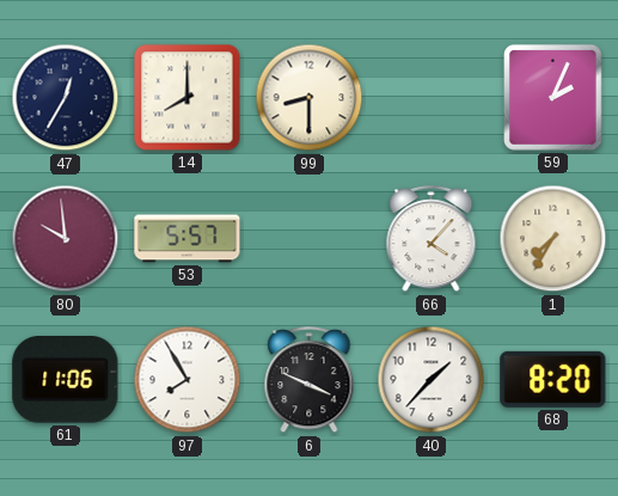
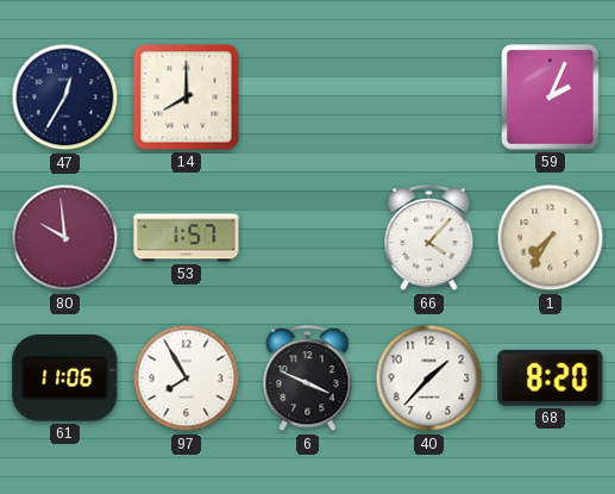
99: 8:30 -> none (310, 98)
53: 5:57 -> 1:57 (187, 238)
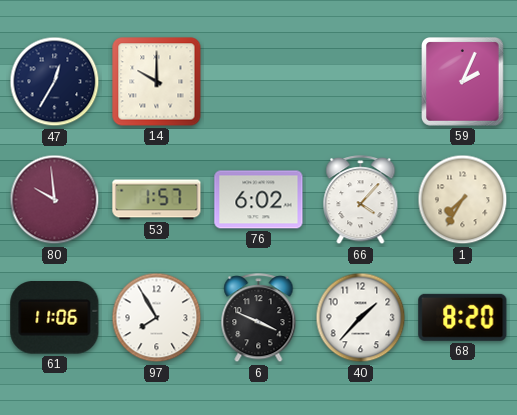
14: 8:00 -> 10:00 (157, 82)
76: none -> 6:02 (259, 200)
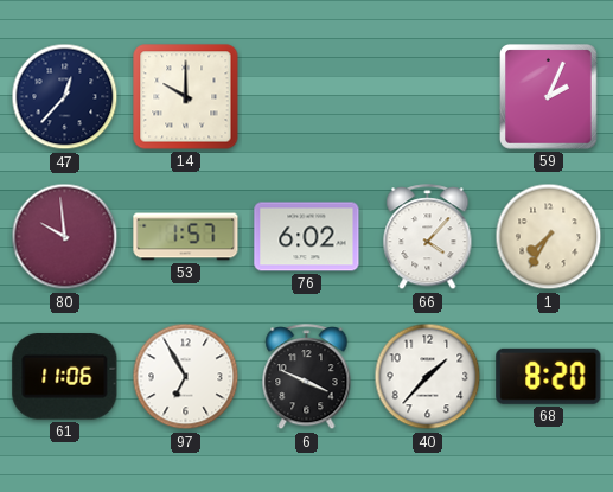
47: 12:35 -> 12:37 (65, 97)
97: 7:55 -> 6:55 (186, 377)
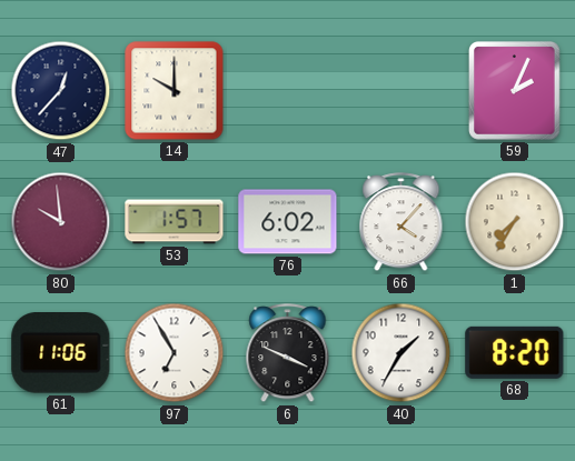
40: 1:37 -> 1:35 (401, 353)
